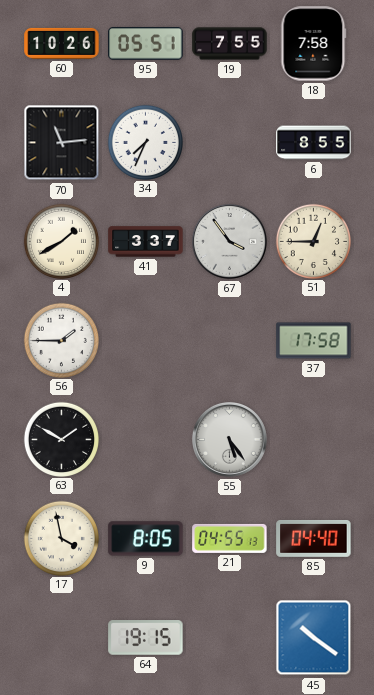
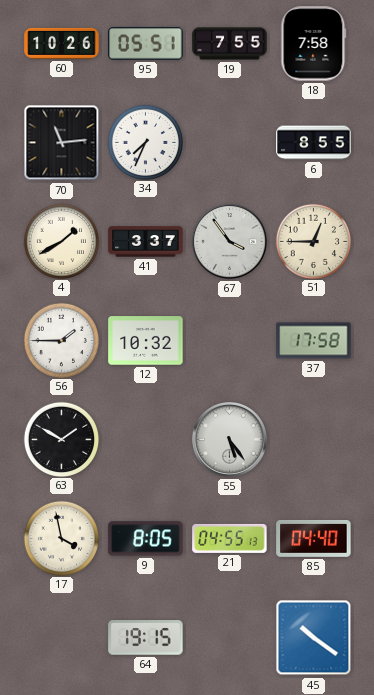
12: none -> 10:32 (146, 341)
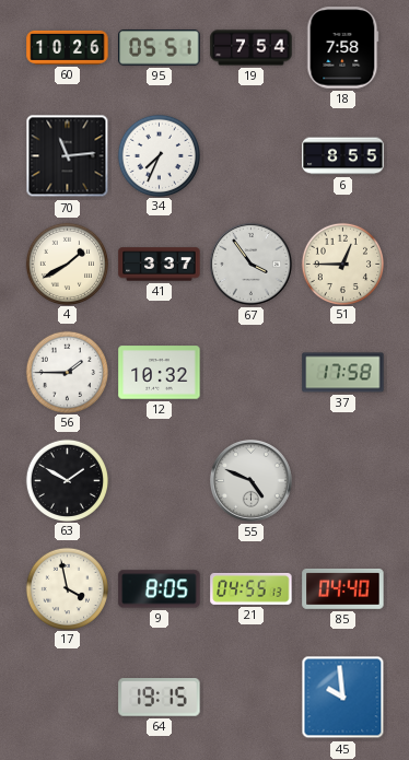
19: 7:55 -> 7:54 (252, 48)
55: 5:24 -> 4:49 (252, 481)
45: 10:21 -> 9:59 (343, 698)
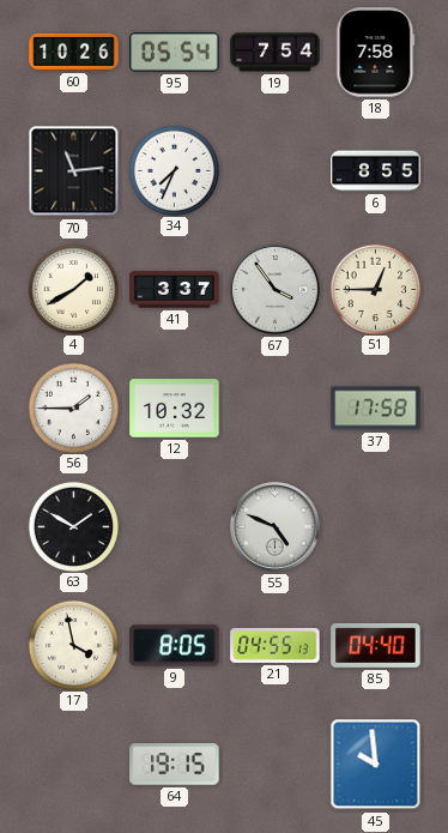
95: 05:51 -> 05:54 (175, 53)
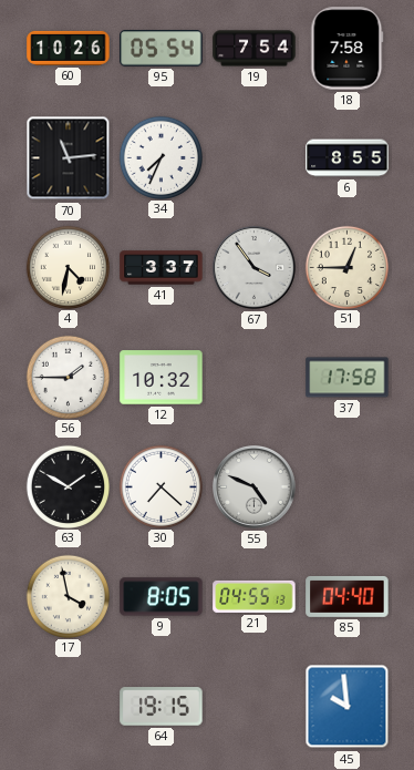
4: 1:40 -> 4:32 (68, 267)
30: none -> 7:22 (161, 486)
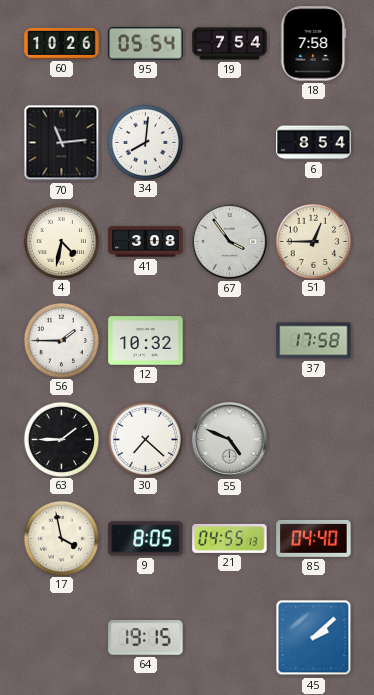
34: 7:34 -> 8:01 (145, 142)
6: 8:55 -> 8:54 (314, 143)
41: 3:37 -> 3:08 (146, 242)
63: 1:50 -> 1:45 (61, 439)
45: 9:59 -> 2:08 (314, 638)
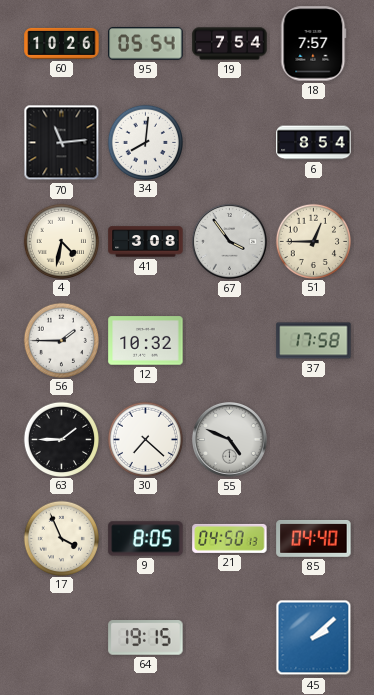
18: 7:58 -> 7:57 (314, 44)
17: 3:58 -> 3:56 (61, 538)
21: 04:55 -> 04:50 (230, 538)
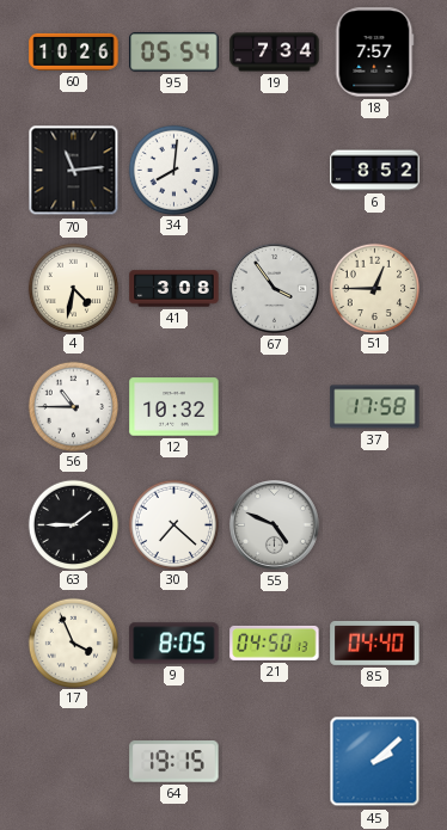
19: 7:54 -> 7:34 (275, 53)
6: 8:54 -> 8:52 (375, 171)
56: 1:45 -> 10:45 (73, 406)
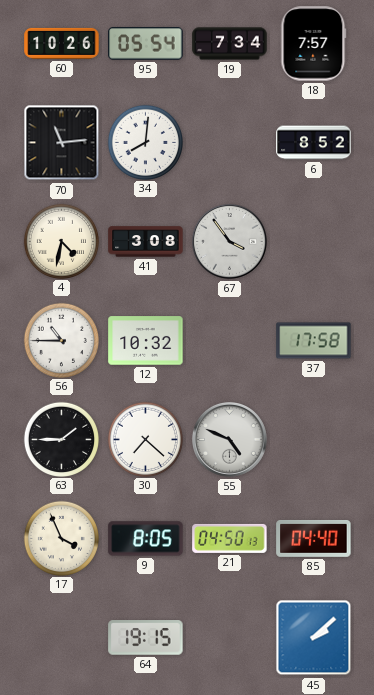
51: 12:45 -> none (374, 288)
